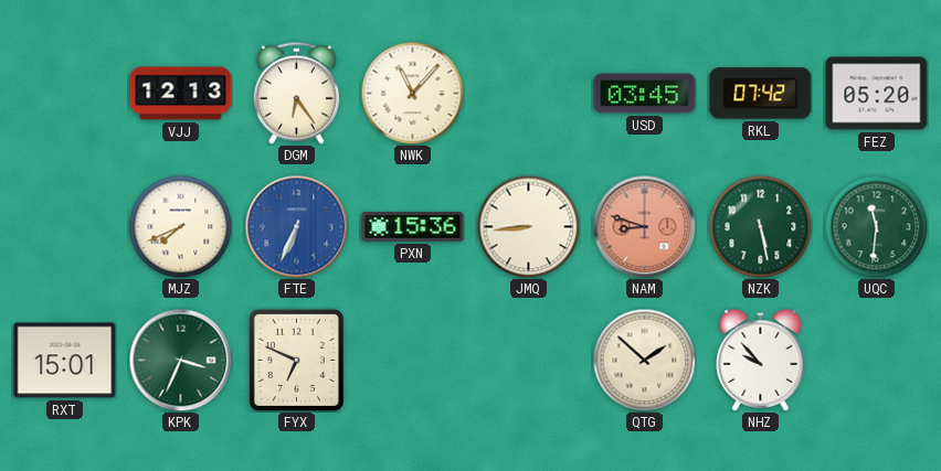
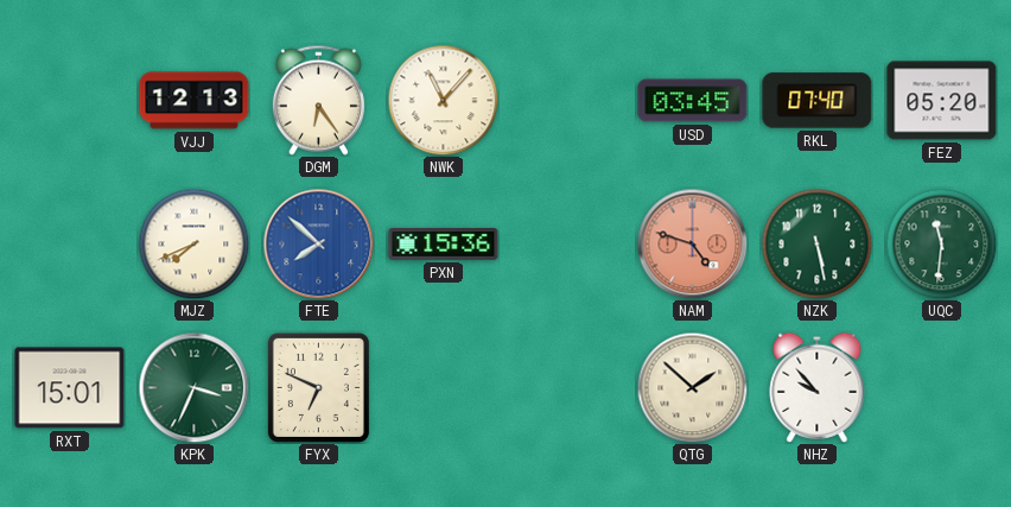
RKL: 07:42 -> 07:40 (818, 101)
FTE: 6:34 -> 7:52 (318, 243)
JMQ: 8:44 -> none (528, 226)
NAM: 8:48 -> 4:48 (692, 243)
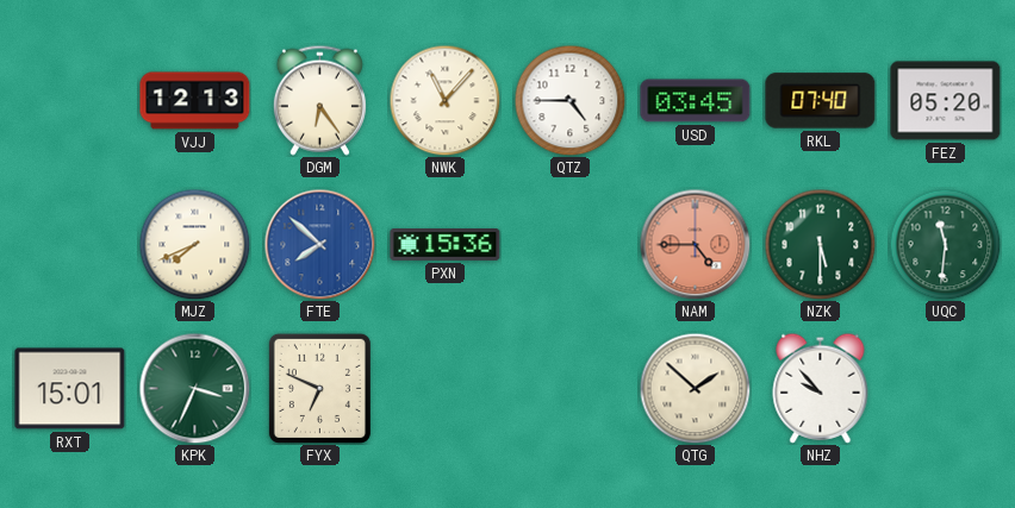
QTZ: none -> 4:45 (569, 100)
NAM: 4:48 -> 4:45 (695, 244)
NZK: 5:28 -> 5:30 (820, 244)
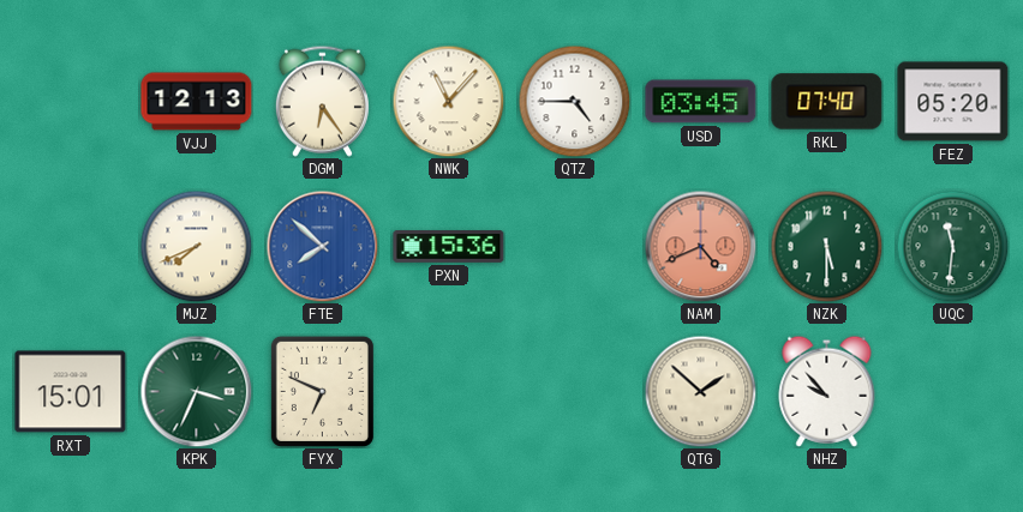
NAM: 4:45 -> 4:41 (700, 246)
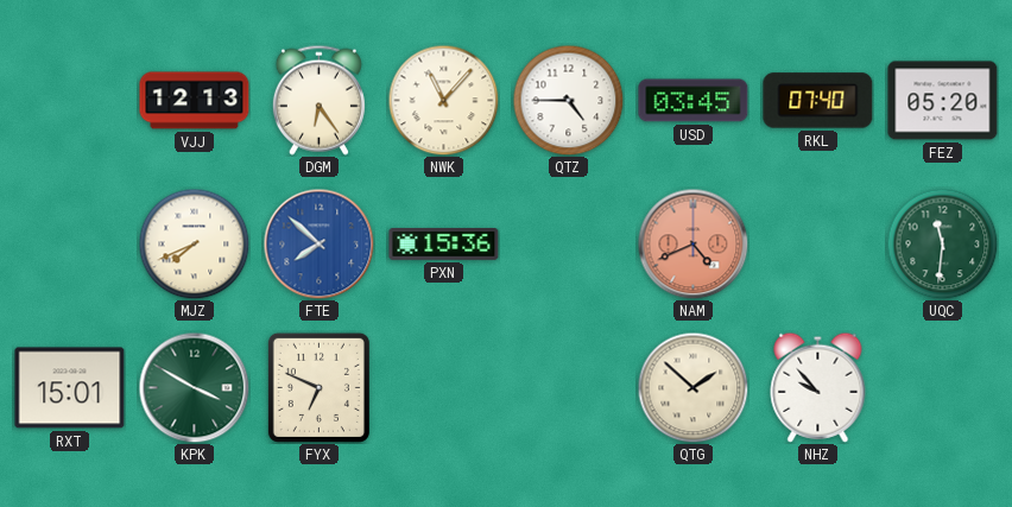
NZK: 5:30 -> none (826, 246)
KPK: 3:34 -> 3:50 (194, 387)
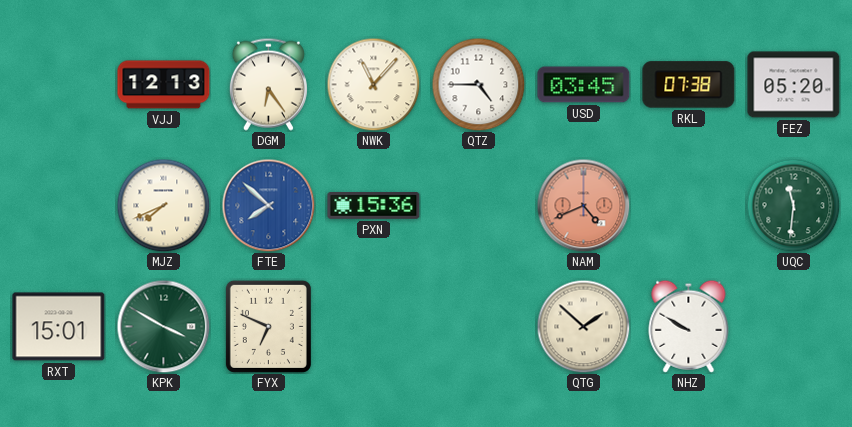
RKL: 07:40 -> 07:38 (689, 85)
NHZ: 9:53 -> 9:50 (689, 326)
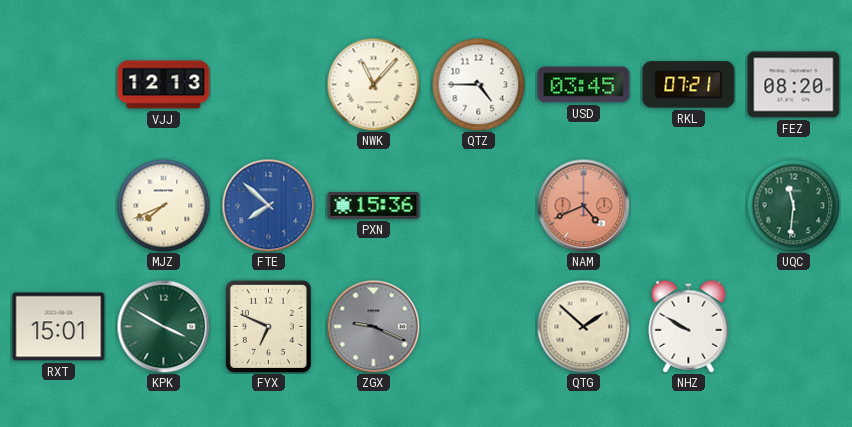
DGM: 6:24 -> none (268, 84)
RKL: 07:38 -> 07:21 (689, 85)
FEZ: 05:20 -> 08:20 (794, 85)
ZGX: none -> 9:19 (373, 326)
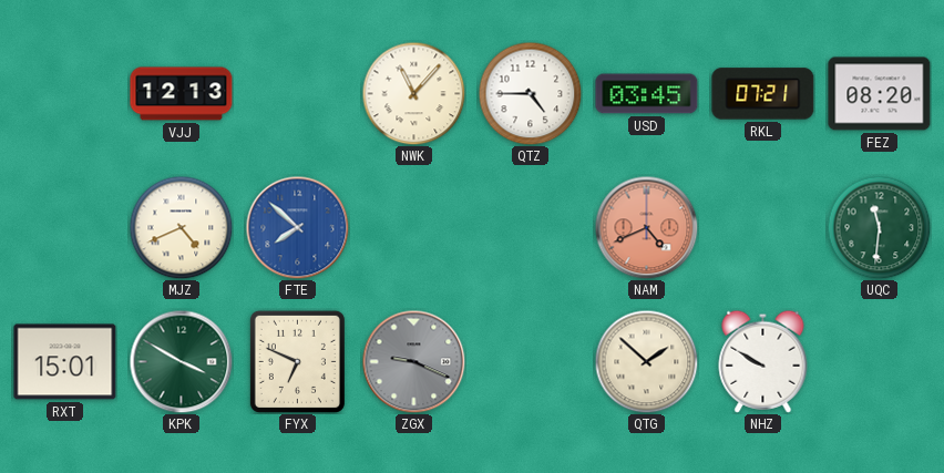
MJZ: 7:41 -> 4:41 (181, 227)
PXN: 15:36 -> none (374, 206)
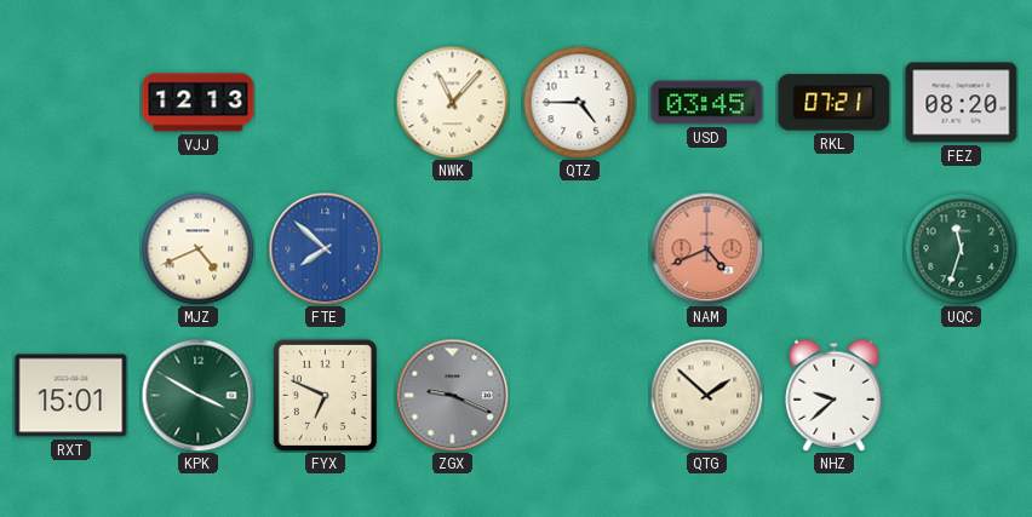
UQC: 11:31 -> 11:33 (961, 248)
NHZ: 9:50 -> 9:38 (835, 395)
